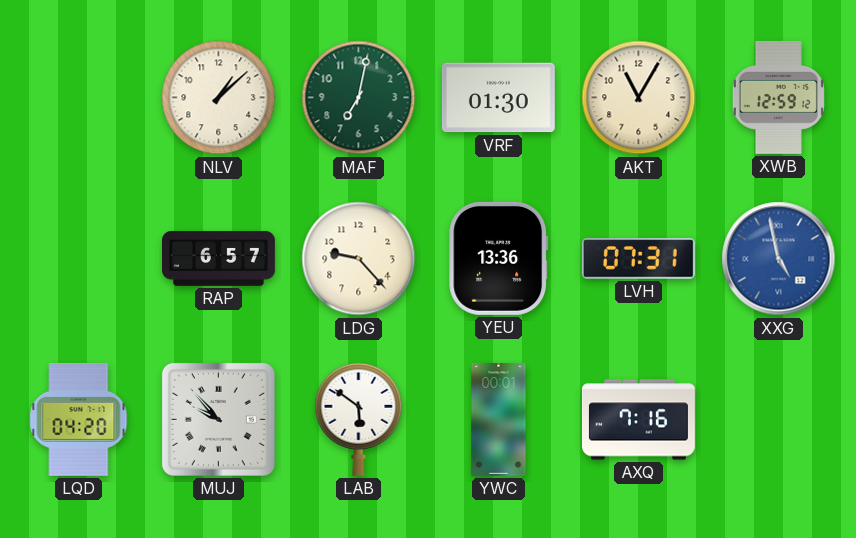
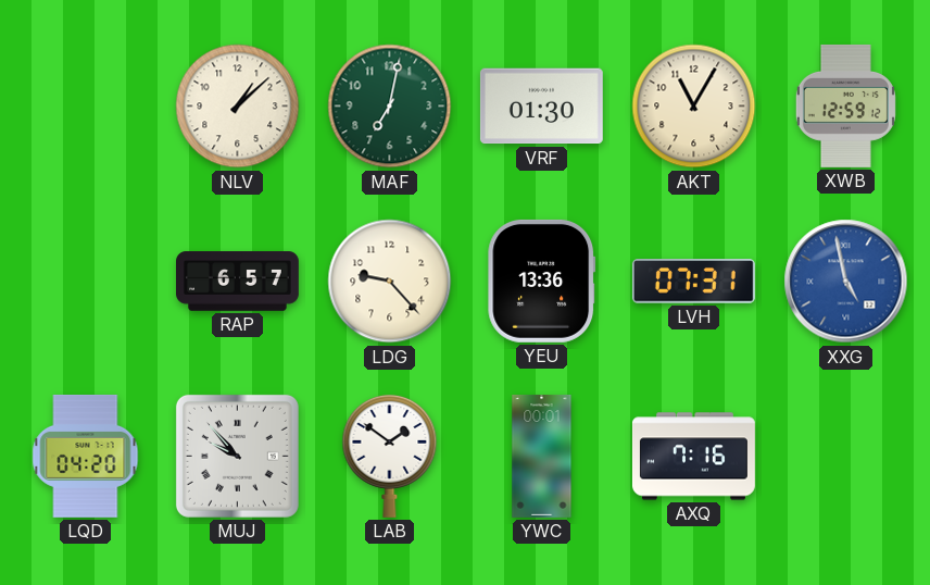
LAB: 5:51 -> 1:51 (390, 456)
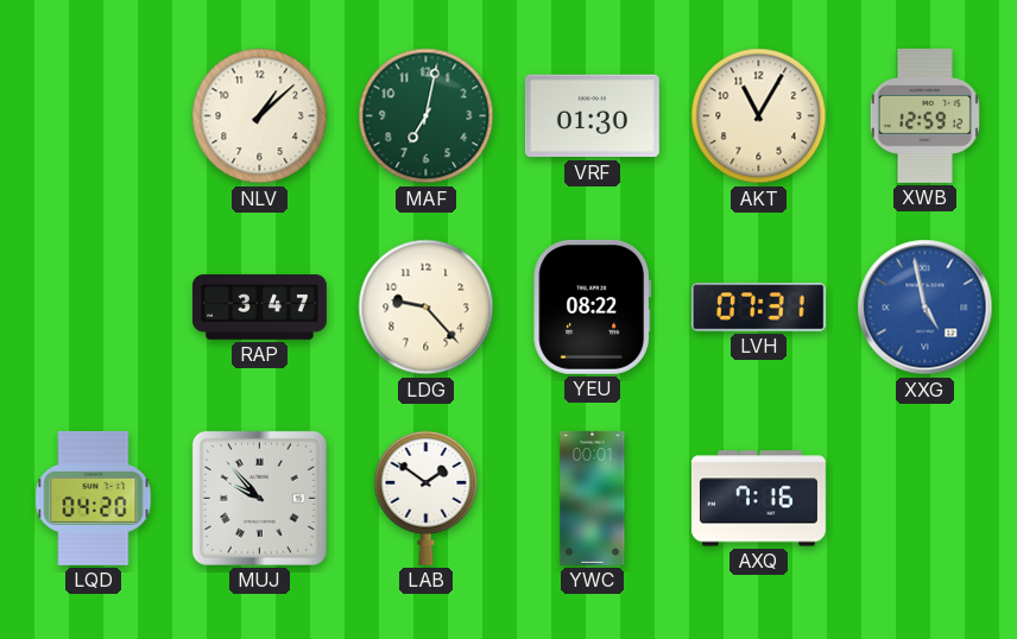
RAP: 6:57 -> 3:47 (260, 308)
YEU: 13:36 -> 08:22 (593, 306)
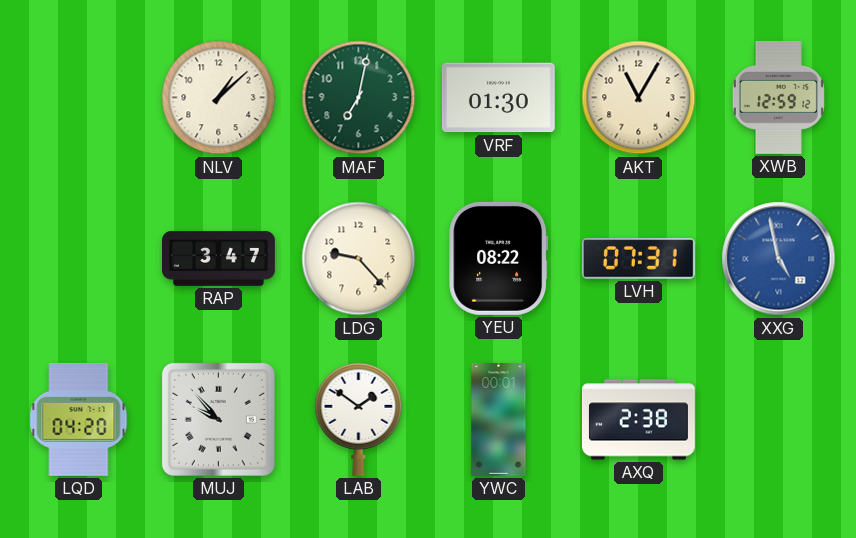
AXQ: 7:16 -> 2:38 (639, 420)
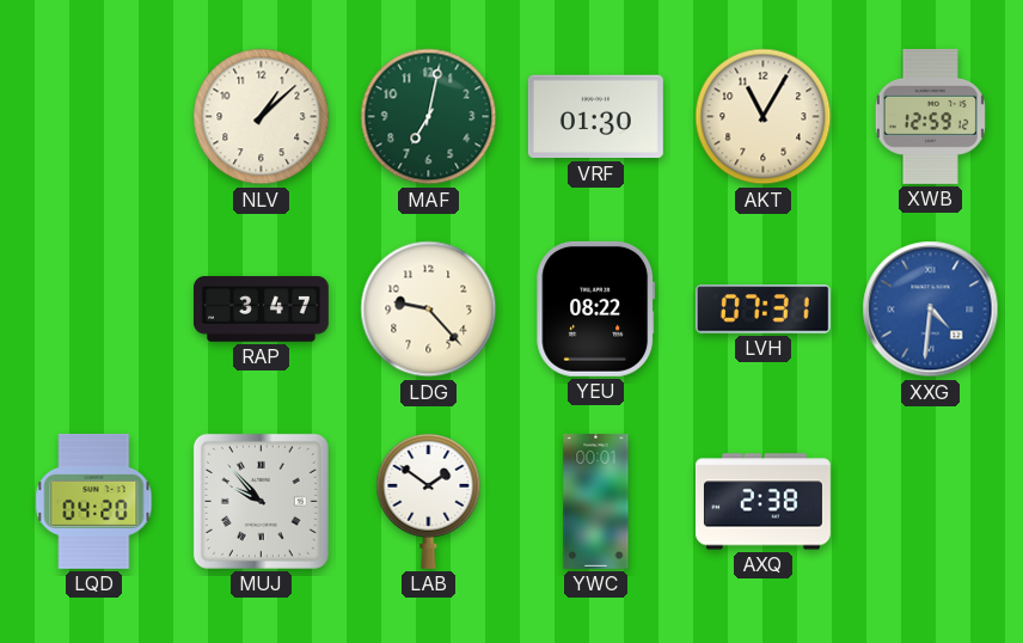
XXG: 4:58 -> 4:31 (931, 310)
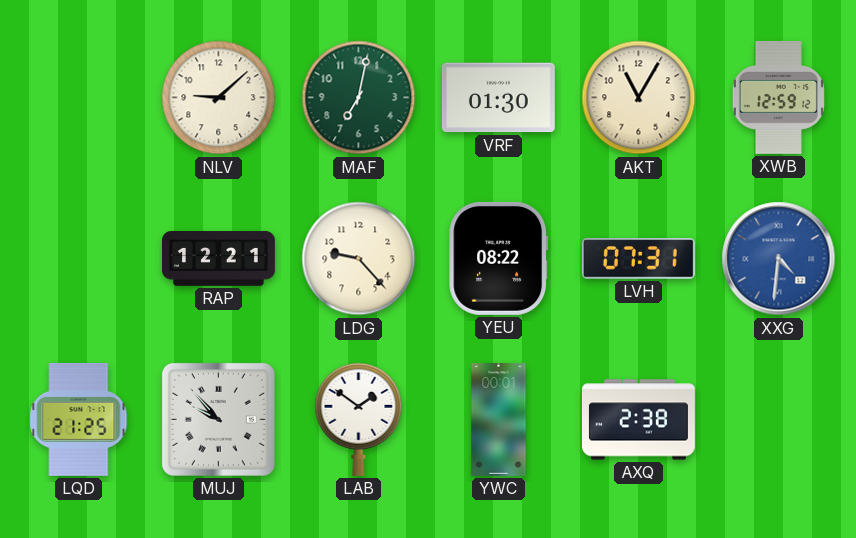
NLV: 1:08 -> 9:08 (219, 98)
RAP: 3:47 -> 12:21 (219, 259)
LQD: 04:20 -> 21:25 (79, 419)
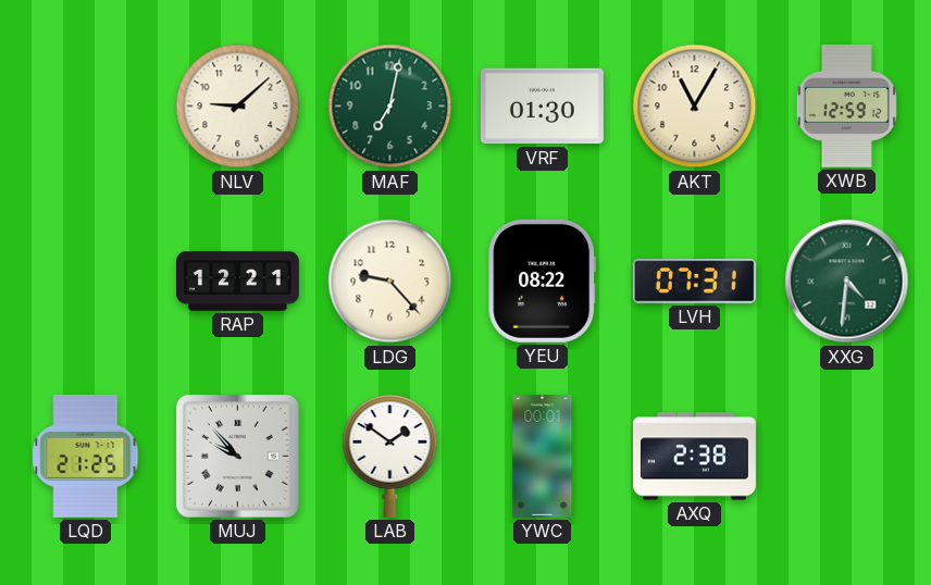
XXG dial: blue -> green (847, 282)
